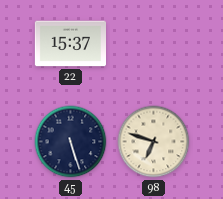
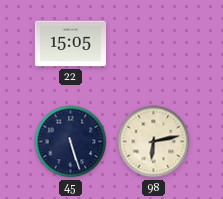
22: 15:37 -> 15:05 (70, 44)
98: 6:48 -> 6:13 (154, 142)
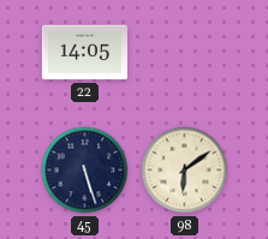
22: 15:05 -> 14:05 (84, 53)
98: 6:13 -> 6:09 (185, 171)
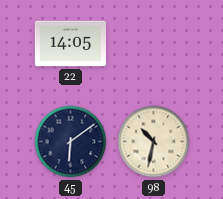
45: 5:27 -> 6:09 (71, 142)
98: 6:09 -> 10:32 (154, 142)
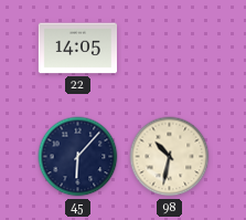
45: 6:09 -> 6:07 (78, 157)
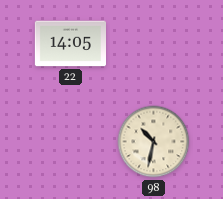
45: 6:07 -> none (78, 157)
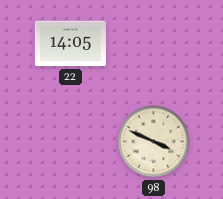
98: 10:32 -> 3:49 (154, 142)
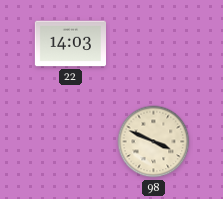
22: 14:05 -> 14:03 (70, 44)
